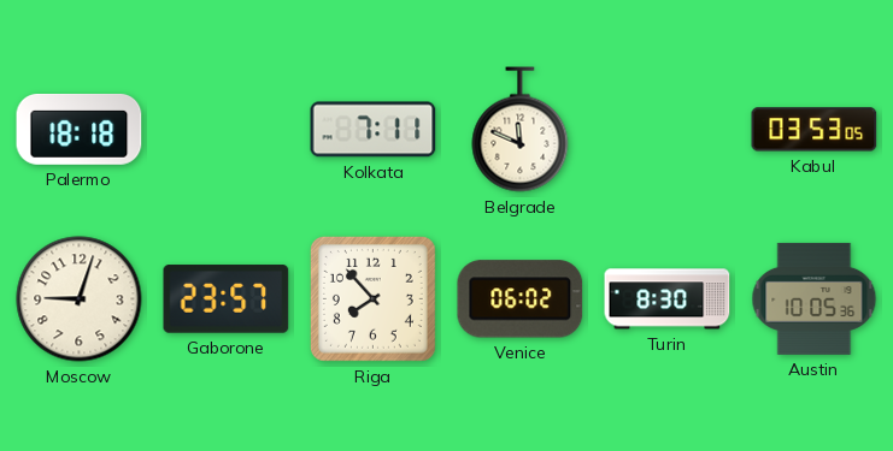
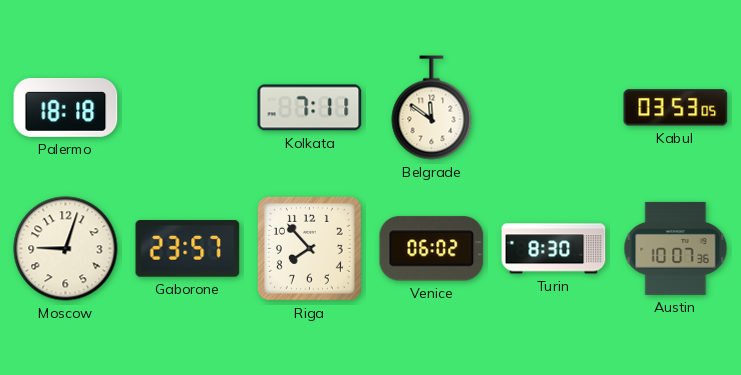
Belgrade: 11:49 -> 11:51 (432, 108)
Austin: 10:05 -> 10:07 (676, 248)
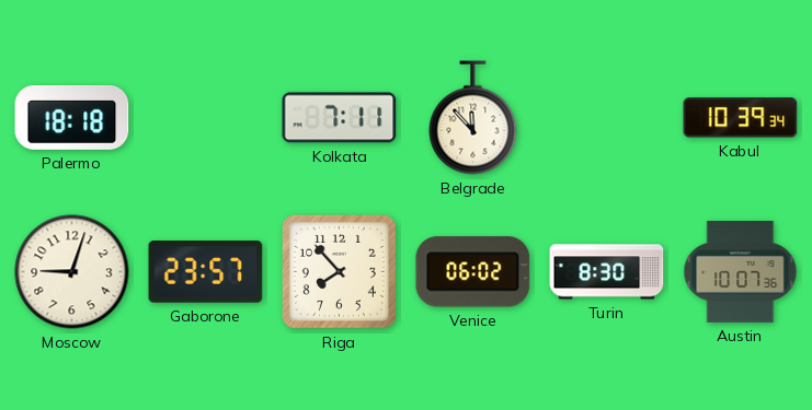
Belgrade: 11:51 -> 11:53 (473, 118)
Kabul: 03:53 -> 10:39 (741, 118)
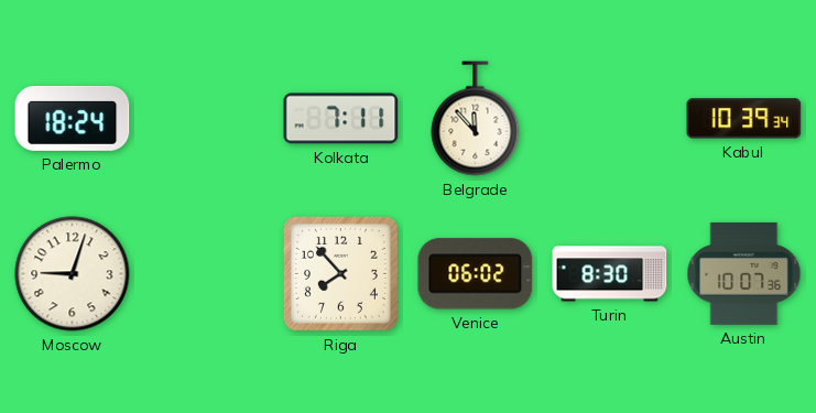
Palermo: 18:18 -> 18:24 (73, 119)
Gaborone: 23:57 -> none (206, 272)
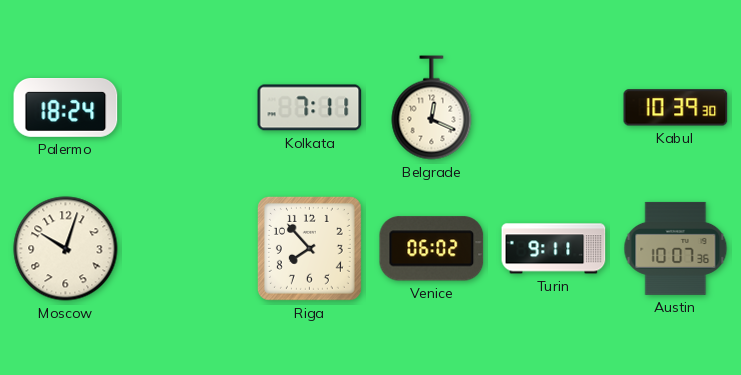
Belgrade: 11:53 -> 12:19 (432, 108)
Kabul: 10:39:34 -> 10:39:30 (676, 108)
Moscow: 9:03 -> 10:03 (66, 249)
Turin: 8:30 -> 9:11 (554, 249)
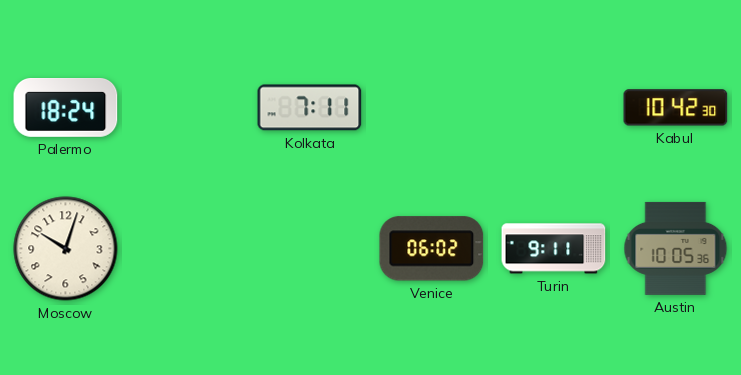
Belgrade: 12:19 -> none (432, 108)
Kabul: 10:39 -> 10:42 (676, 108)
Riga: 7:53 -> none (309, 248)
Austin: 10:07 -> 10:05 (676, 248)
